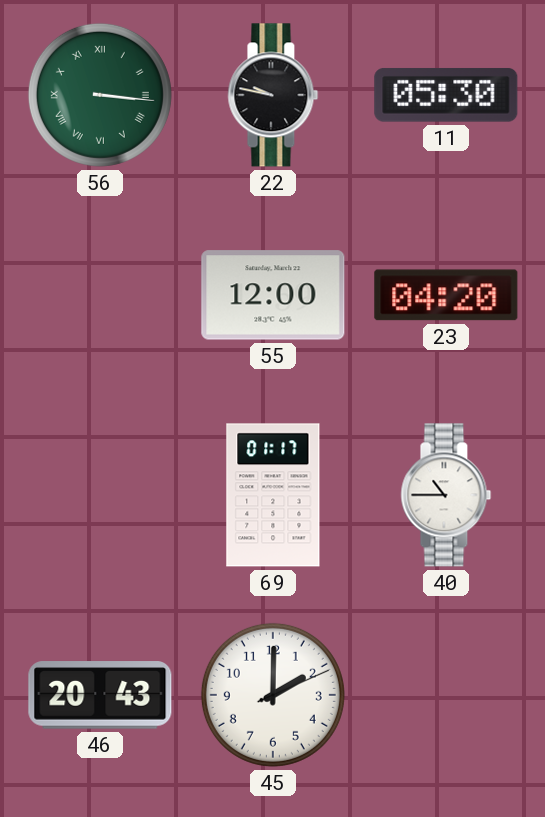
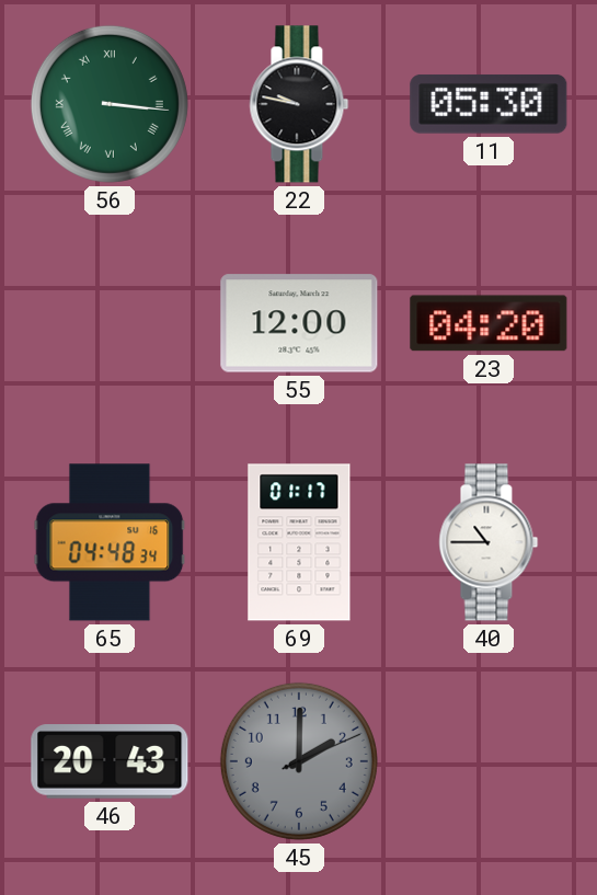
65: none -> 04:48 (110, 542)
45 dial: white -> grey (299, 761)
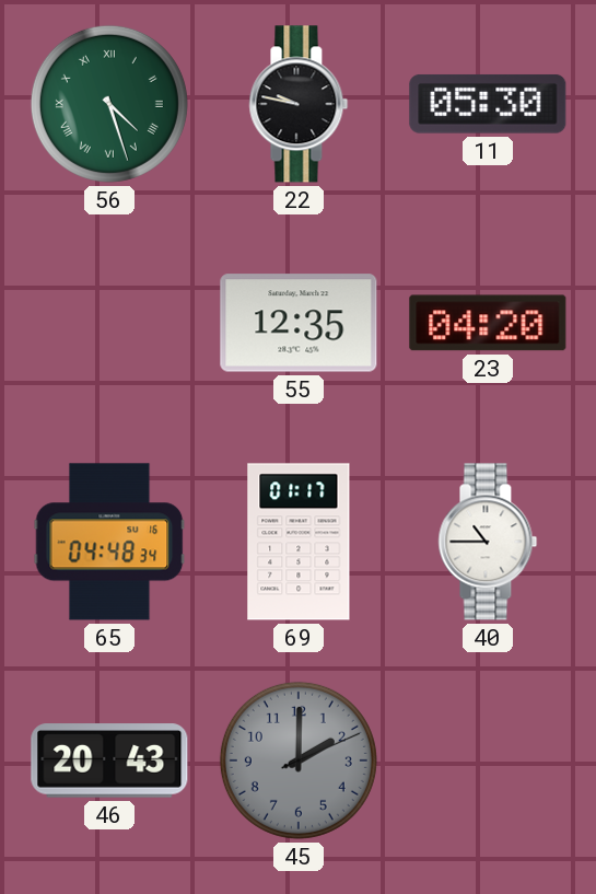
56: 3:16 -> 4:27 (109, 104)
55: 12:00 -> 12:35 (299, 323)
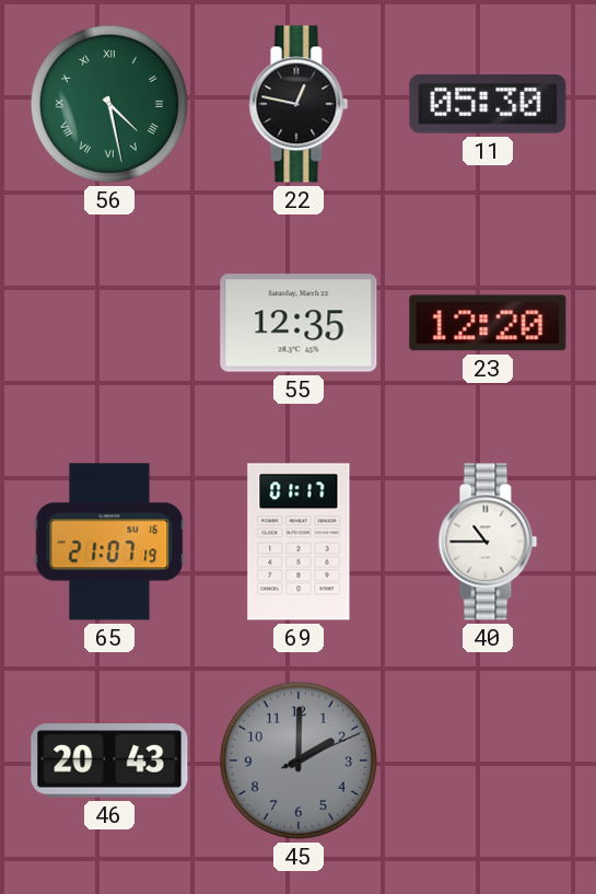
56: 4:27 -> 4:28 (109, 104)
22: 9:47 -> 12:47 (299, 104)
23: 04:20 -> 12:20 (488, 323)
65: 04:48 -> 21:07 (109, 542)
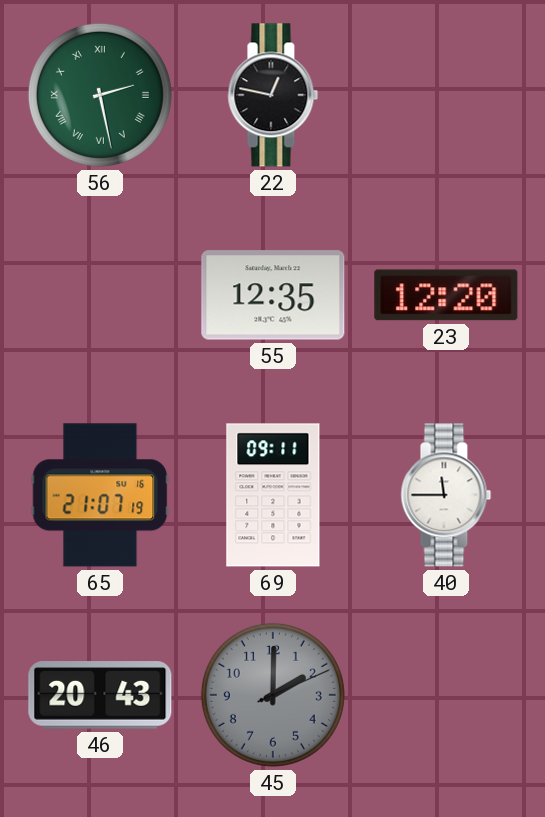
56: 4:28 -> 2:28 (100, 95)
11: 05:30 -> none (488, 104)
69: 01:17 -> 09:11 (273, 495)
40: 10:45 -> 11:45 (446, 495)
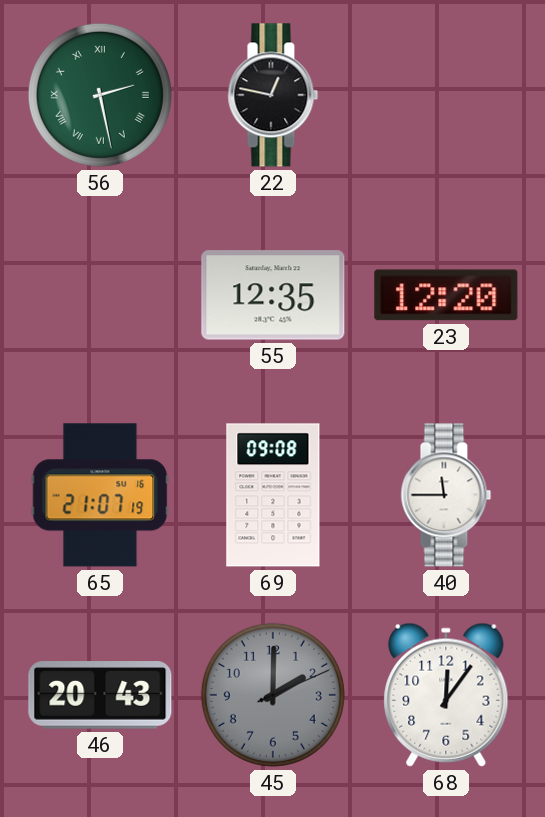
69: 09:11 -> 09:08 (273, 495)
68: none -> 12:06 (446, 695)
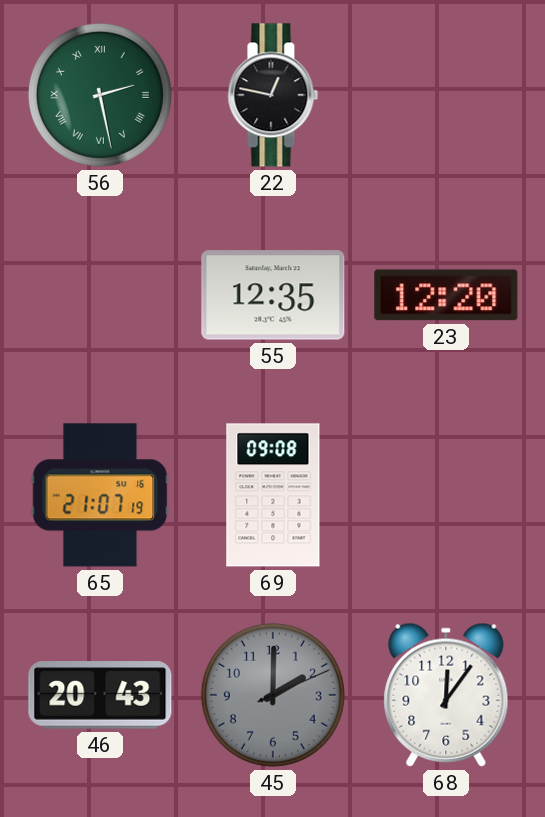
40: 11:45 -> none (446, 495)
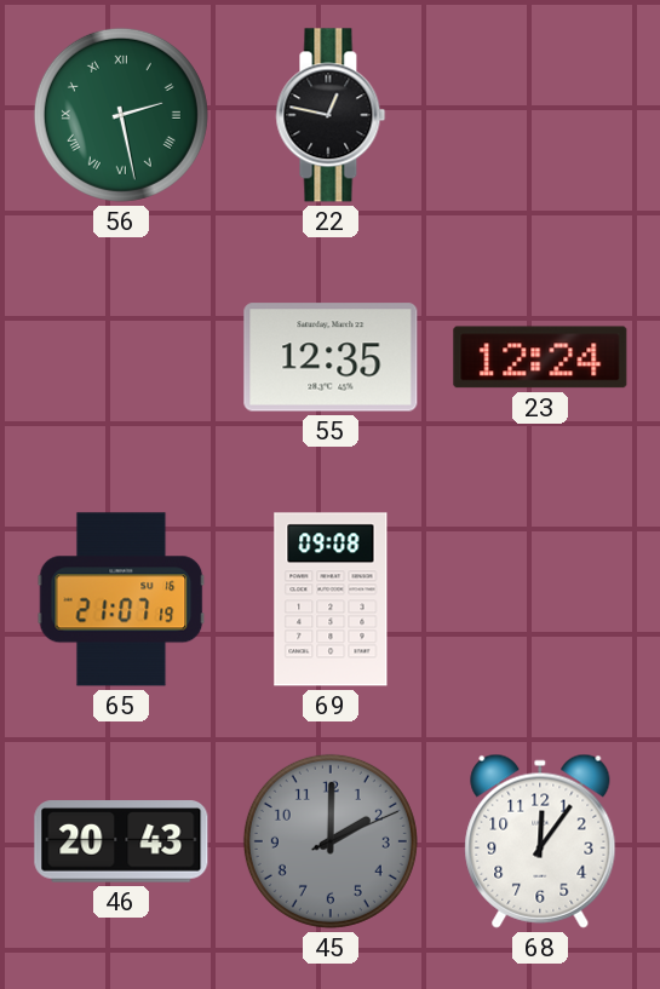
23: 12:20 -> 12:24 (540, 357)
